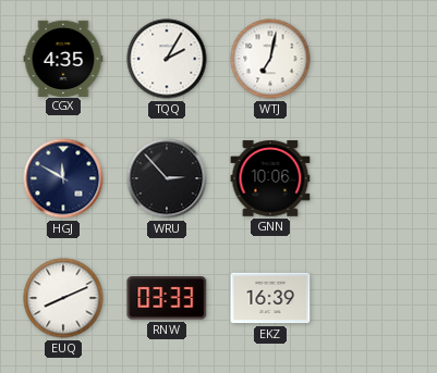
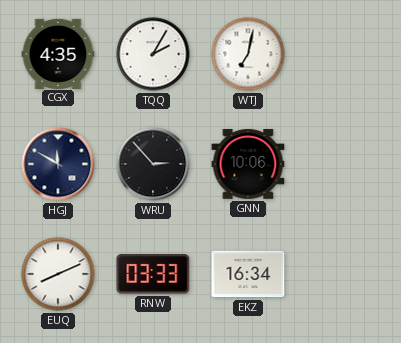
EKZ: 16:39 -> 16:34 (248, 274)
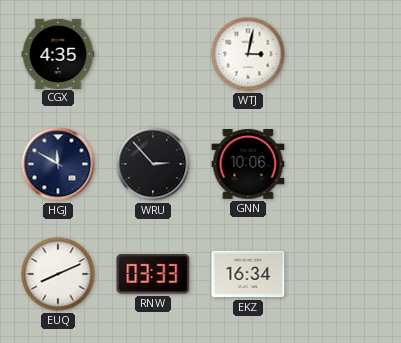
TQQ: 2:05 -> none (153, 54)
WTJ: 7:02 -> 3:02 (248, 54)
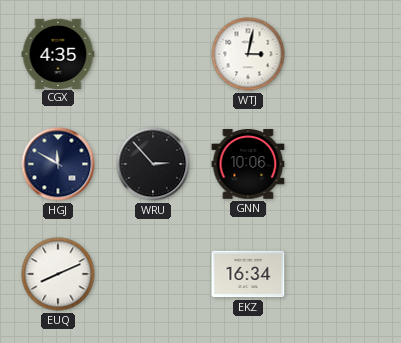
RNW: 03:33 -> none (153, 274)
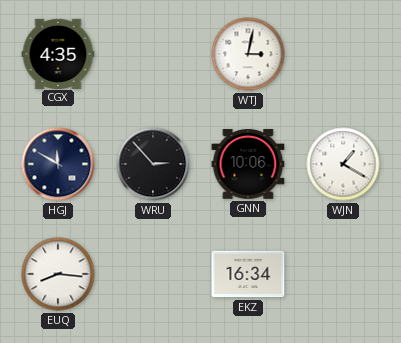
WJN: none -> 1:20 (343, 164)
EUQ: 8:11 -> 8:16 (58, 274)
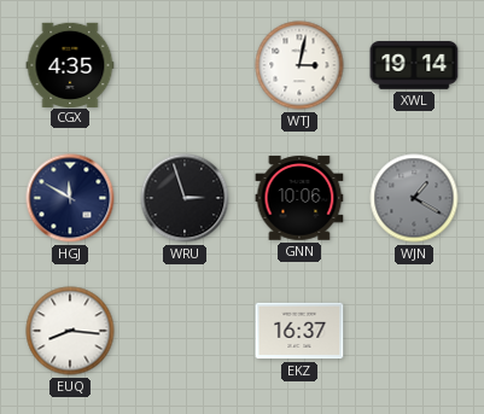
XWL: none -> 19:14 (414, 65)
WRU: 2:53 -> 2:57 (185, 198)
WJN dial: white -> grey (414, 198)
EKZ: 16:34 -> 16:37 (299, 331)
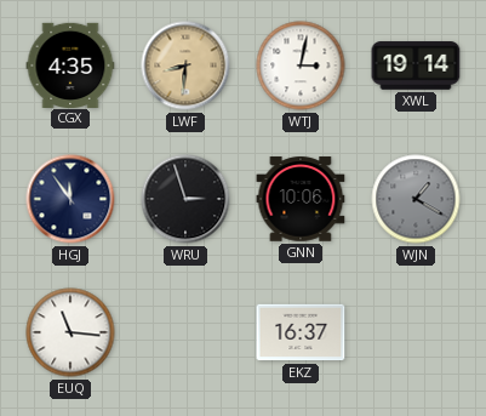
LWF: none -> 8:31 (185, 65)
HGJ: 11:50 -> 11:54 (70, 199)
EUQ: 8:16 -> 11:16 (70, 332)
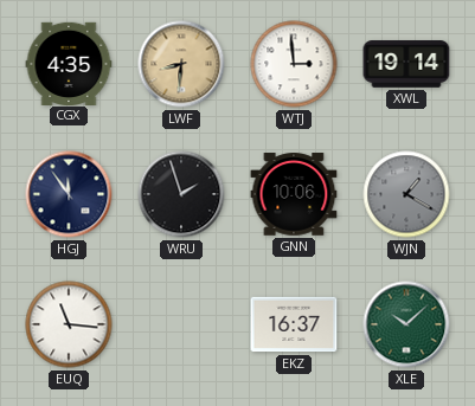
WTJ: 3:02 -> 2:59 (294, 64)
WRU: 2:57 -> 1:57 (181, 194)
XLE: none -> 10:08 (406, 324)
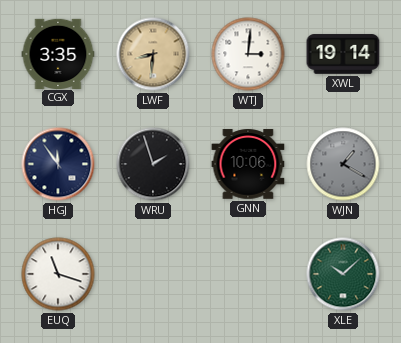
CGX: 4:35 -> 3:35 (58, 53)
WTJ: 2:59 -> 3:01 (248, 54)
EUQ: 11:16 -> 11:18 (58, 274)
EKZ: 16:37 -> none (294, 324)
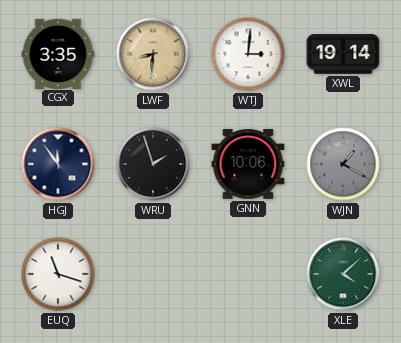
XLE: 10:08 -> 4:08 (343, 274)
